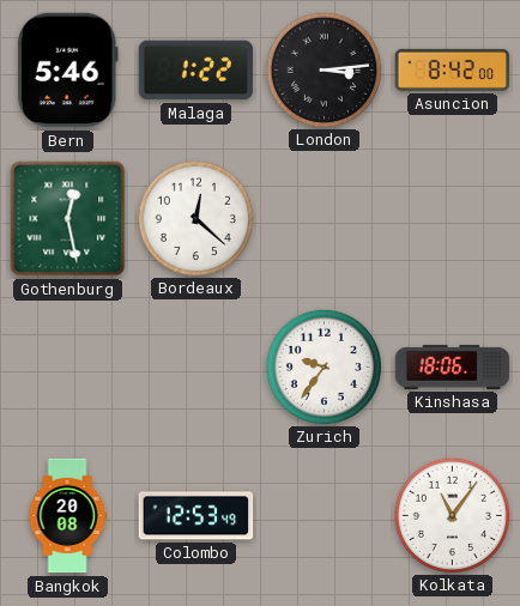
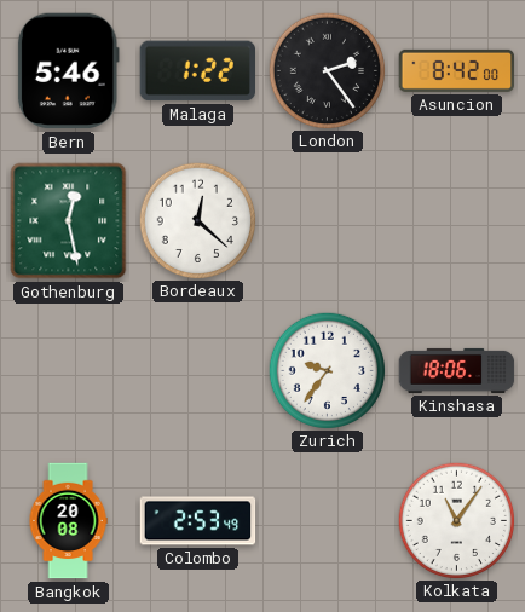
London: 3:14 -> 2:24 (327, 70)
Colombo: 12:53 -> 2:53 (198, 521)
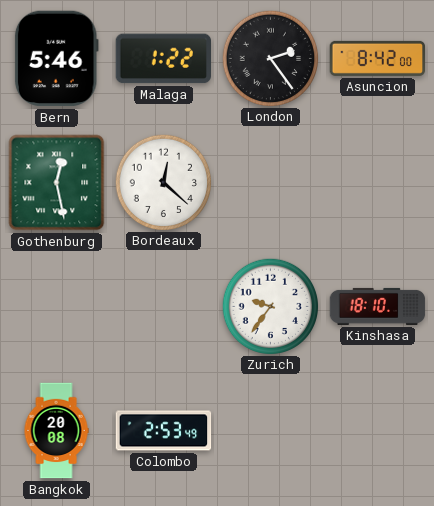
Kinshasa: 18:06 -> 18:10 (378, 306)
Kolkata: 11:06 -> none (456, 520)
